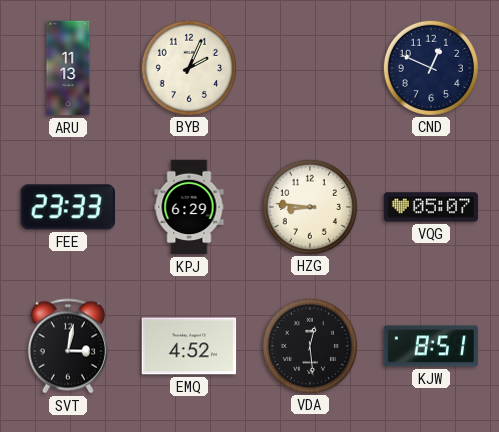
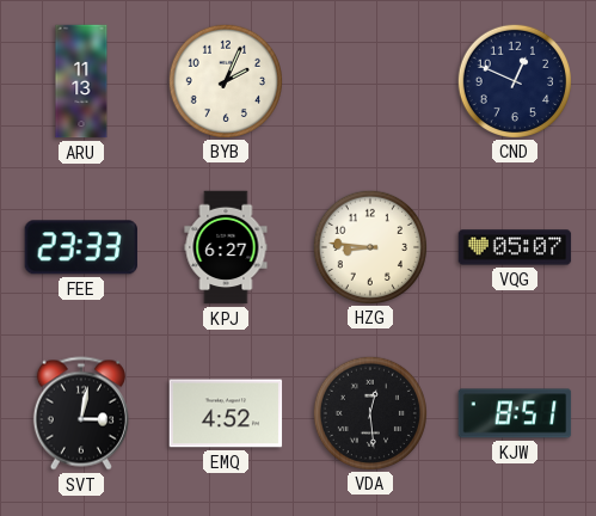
KPJ: 6:29 -> 6:27 (226, 247)
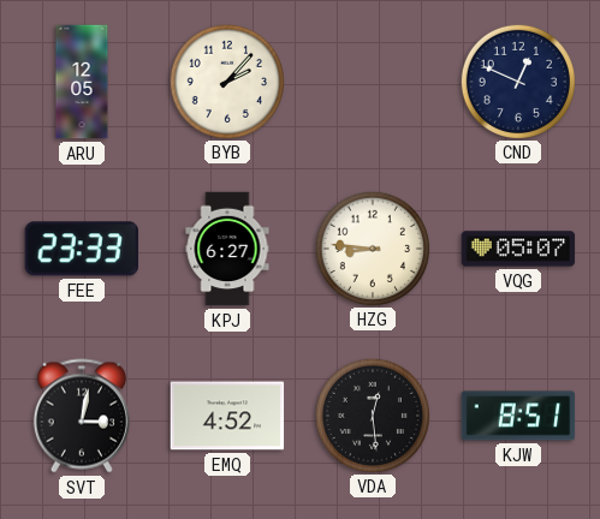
ARU: 11:13 -> 12:05 (82, 82)
BYB: 2:04 -> 2:07 (226, 80)
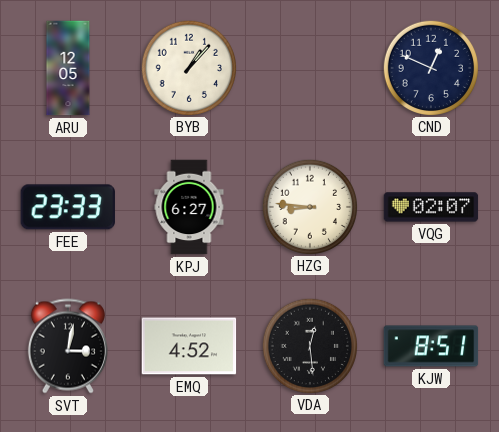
BYB: 2:07 -> 1:07 (188, 67)
VQG: 05:07 -> 02:07 (431, 207)
